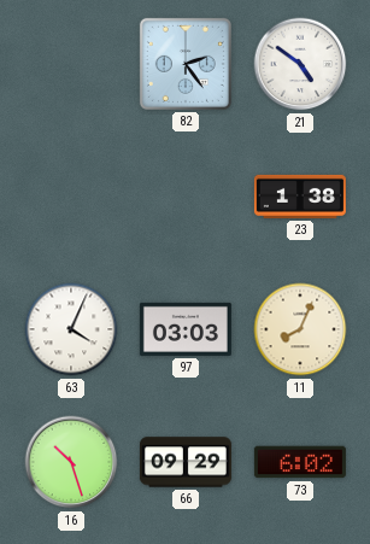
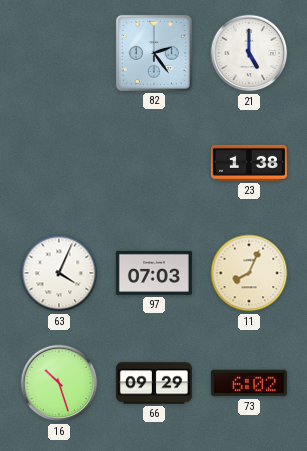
21: 4:51 -> 5:00 (249, 53)
97: 03:03 -> 07:03 (154, 273)
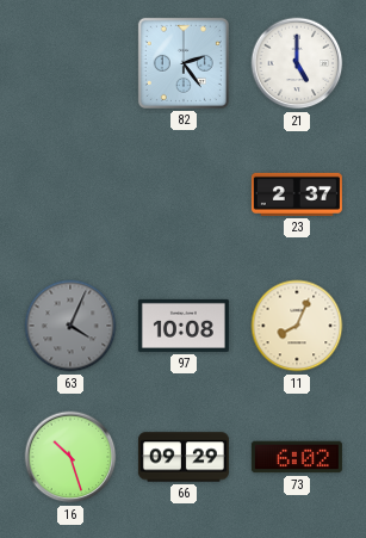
23: 1:38 -> 2:37 (297, 194)
63 dial: white -> grey (70, 326)
97: 07:03 -> 10:08 (184, 326)
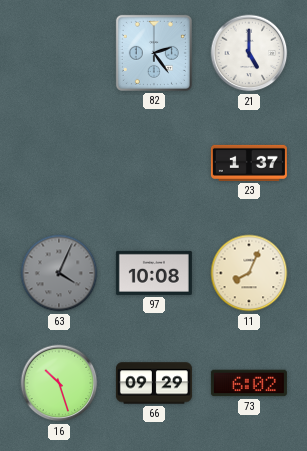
23: 2:37 -> 1:37 (249, 163)
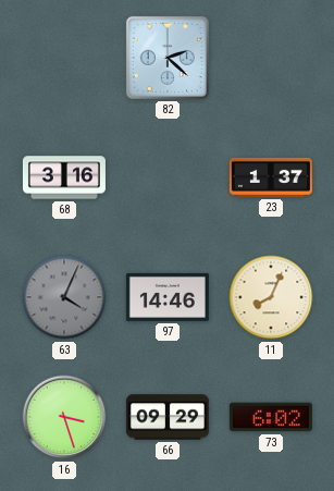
82: 2:24 -> 2:22 (168, 58)
21: 5:00 -> none (249, 53)
68: none -> 3:16 (64, 177)
97: 10:08 -> 14:46 (168, 297)
16: 10:27 -> 3:27 (64, 417)
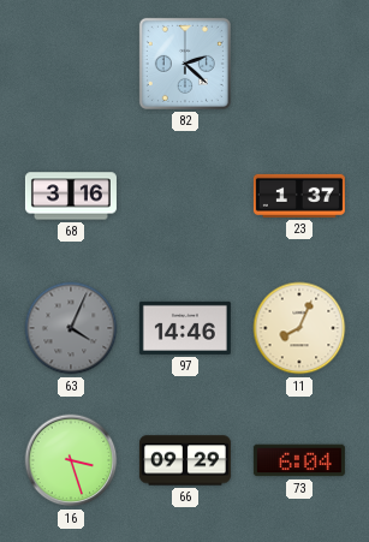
73: 6:02 -> 6:04 (299, 460)
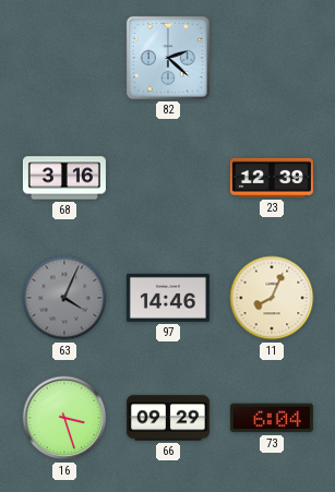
23: 1:37 -> 12:39 (272, 178)
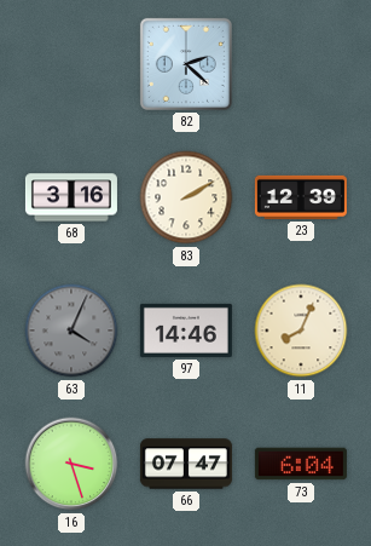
83: none -> 2:10 (186, 197)
66: 09:29 -> 07:47 (186, 464)
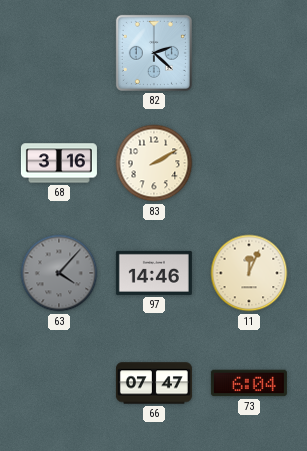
23: 12:39 -> none (301, 197)
63: 4:04 -> 4:07 (59, 273)
11: 8:04 -> 12:04 (249, 273)
16: 3:27 -> none (71, 464)
